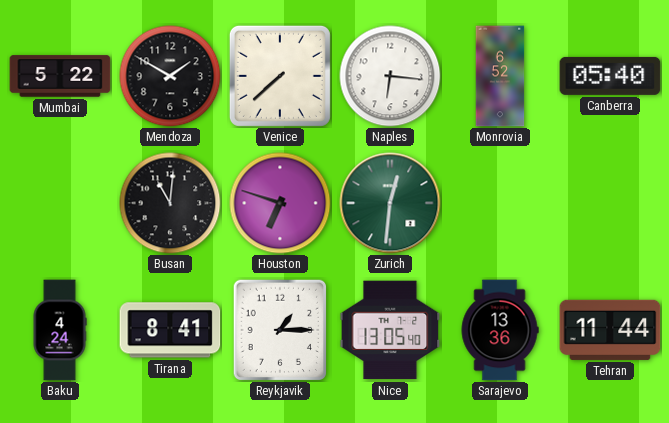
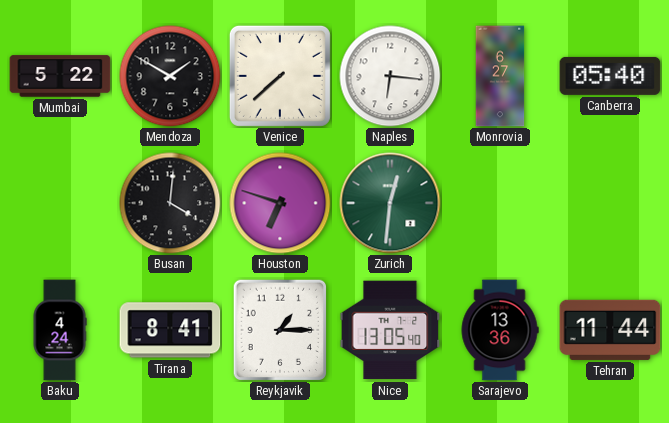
Monrovia: 6:52 -> 6:27 (500, 76)
Busan: 11:01 -> 4:01 (170, 203)
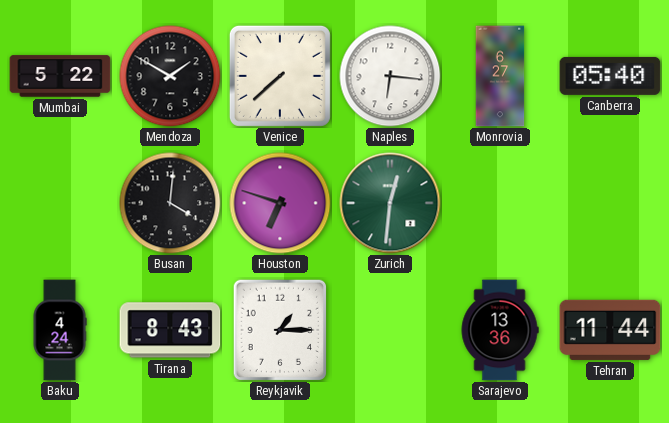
Tirana: 8:41 -> 8:43 (170, 330)
Nice: 13:05 -> none (390, 330)
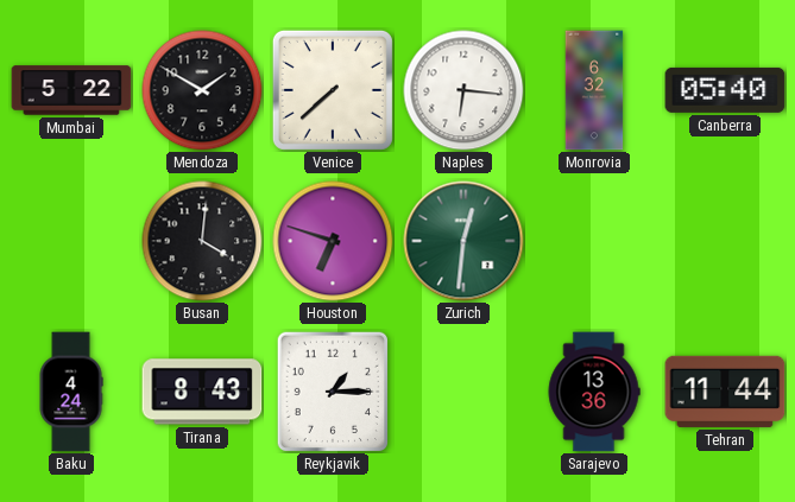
Monrovia: 6:27 -> 6:32 (594, 90)
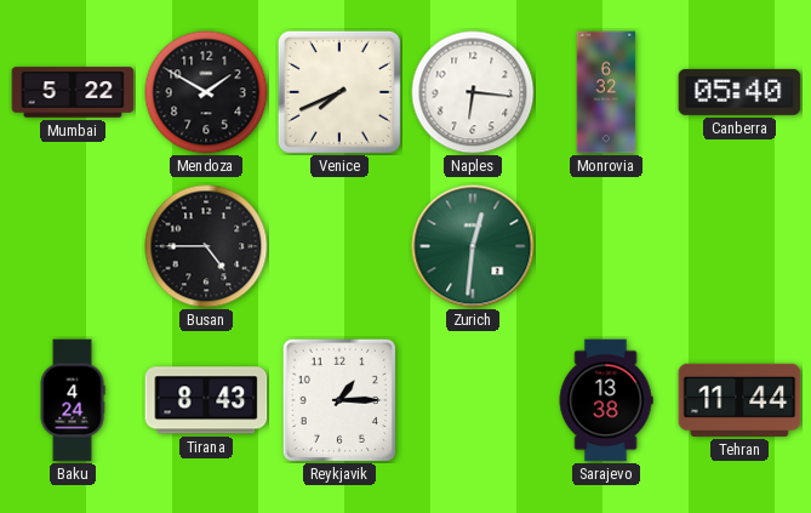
Venice: 7:38 -> 7:41 (339, 92)
Busan: 4:01 -> 4:45 (206, 246)
Houston: 6:48 -> none (333, 241)
Sarajevo: 13:36 -> 13:38 (606, 400)
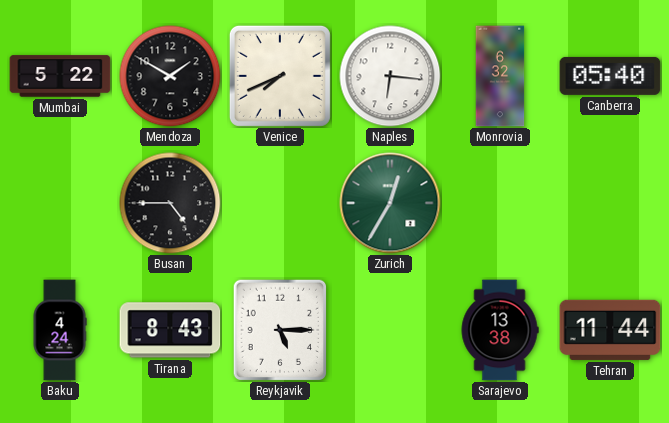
Zurich: 12:31 -> 12:35 (390, 203)
Reykjavik: 1:15 -> 5:15 (279, 329)
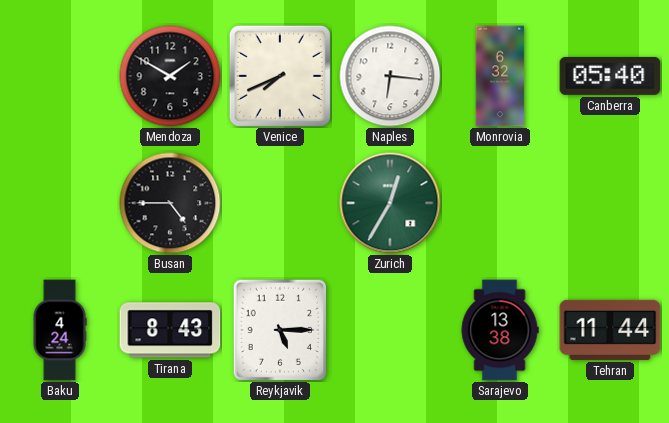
Mumbai: 5:22 -> none (60, 76)
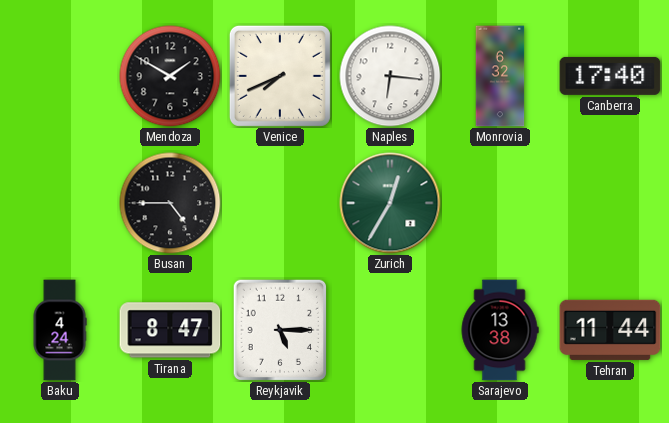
Canberra: 05:40 -> 17:40 (610, 76)
Tirana: 8:43 -> 8:47 (170, 330)
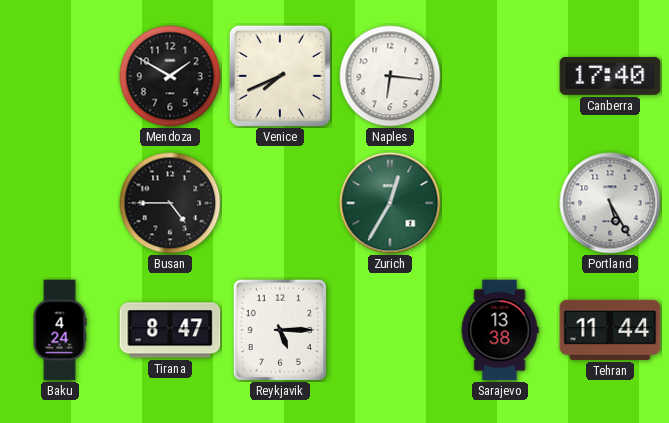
Monrovia: 6:32 -> none (500, 76)
Portland: none -> 5:25 (610, 203)
